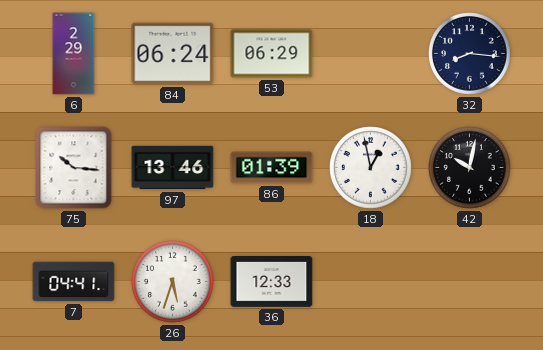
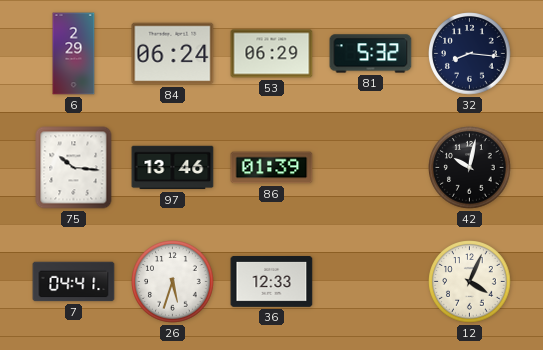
81: none -> 5:32 (371, 54)
18: 12:58 -> none (371, 168)
12: none -> 4:04 (470, 282)
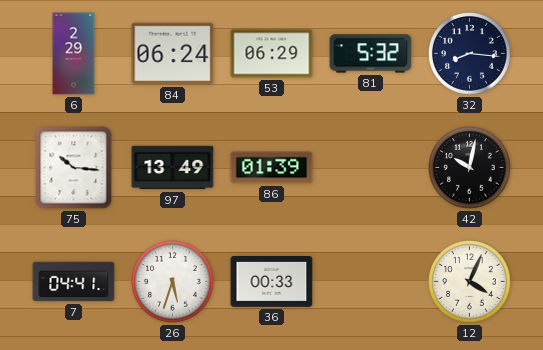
97: 13:46 -> 13:49 (173, 168)
36: 12:33 -> 00:33 (272, 282)
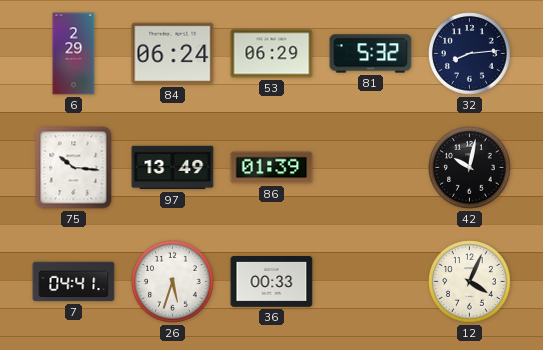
32: 8:16 -> 8:14 (470, 54)
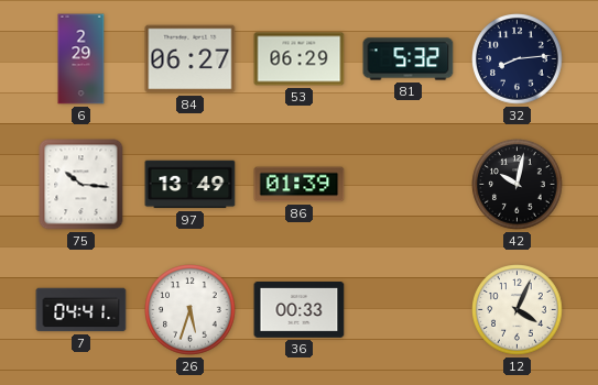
84: 06:24 -> 06:27 (191, 59)
